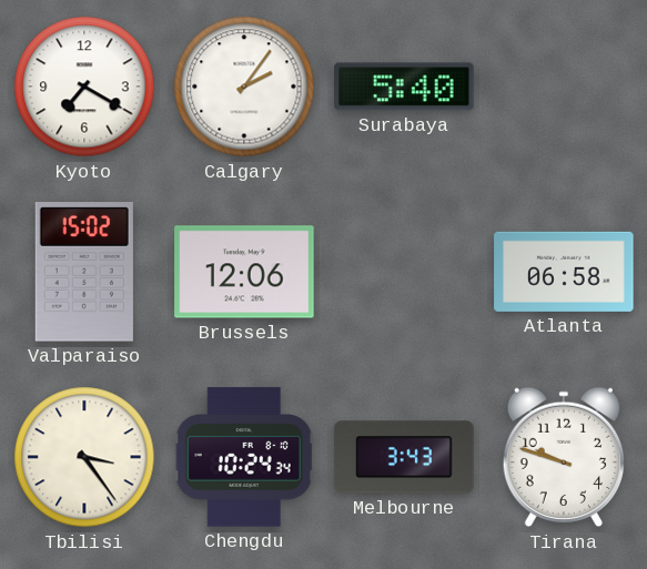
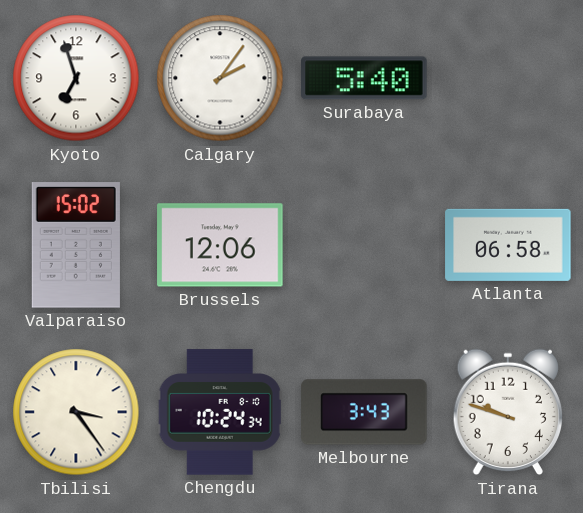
Kyoto: 7:20 -> 6:57 (76, 78)
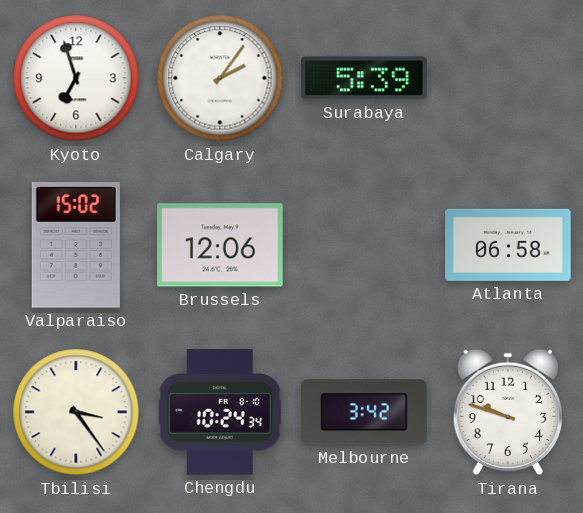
Surabaya: 5:40 -> 5:39 (364, 78)
Melbourne: 3:43 -> 3:42 (364, 412)
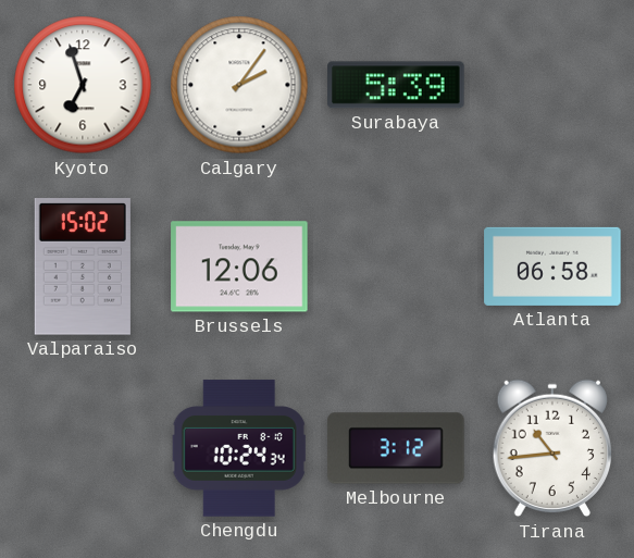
Tbilisi: 3:24 -> none (76, 412)
Melbourne: 3:42 -> 3:12 (396, 448)
Tirana: 9:48 -> 10:44 (551, 448)
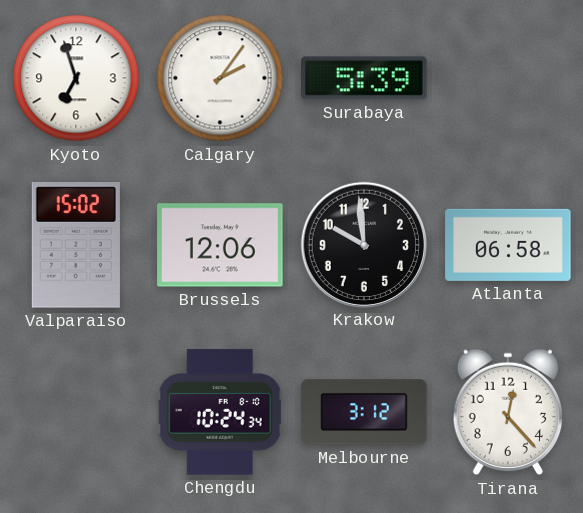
Krakow: none -> 9:59 (363, 244)
Tirana: 10:44 -> 12:23 (507, 412)
